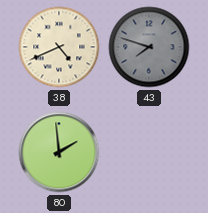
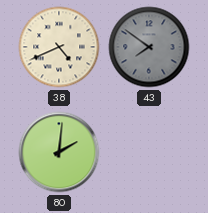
43: 7:48 -> 7:51 (149, 47)
80: 1:59 -> 2:01 (59, 152)
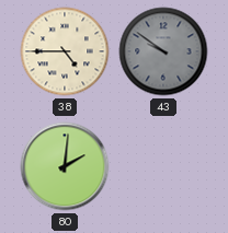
38: 4:41 -> 4:45 (65, 51)
43: 7:51 -> 9:51 (163, 51)
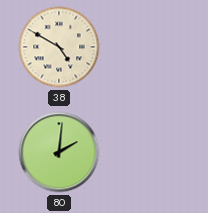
38: 4:45 -> 4:50 (59, 47)
43: 9:51 -> none (163, 51)
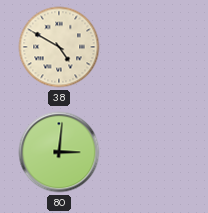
80: 2:01 -> 3:01 (59, 152)
